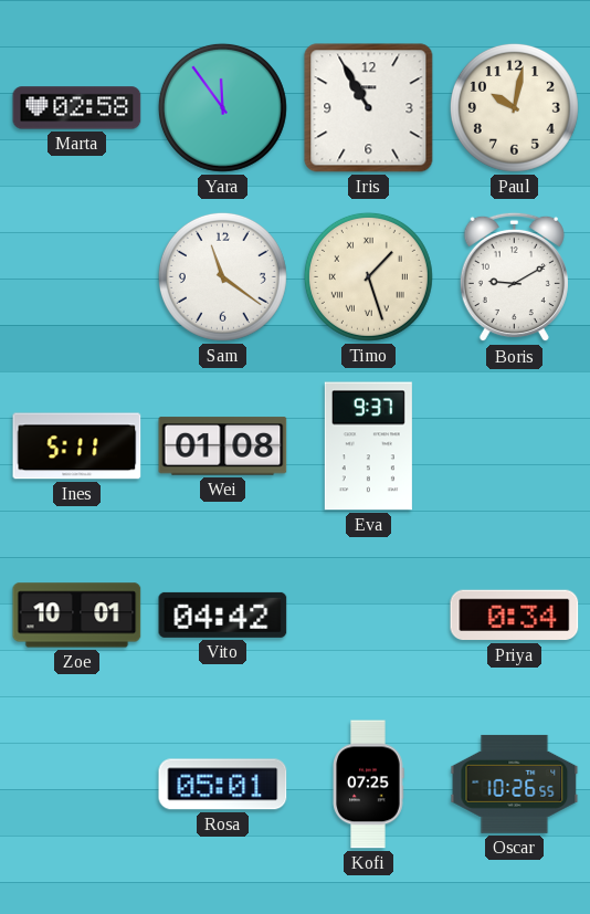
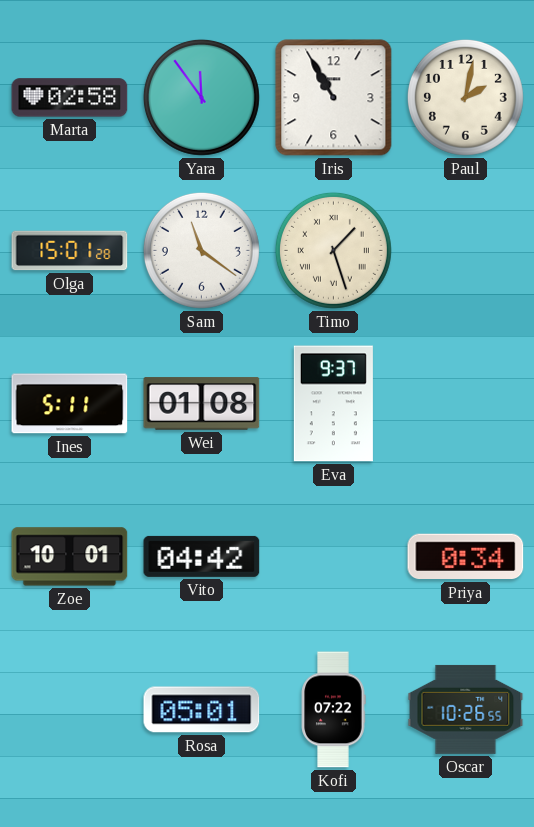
Paul: 10:02 -> 2:02 (465, 97)
Olga: none -> 15:01 (70, 251)
Boris: 9:10 -> none (514, 277)
Kofi: 07:25 -> 07:22 (333, 710)
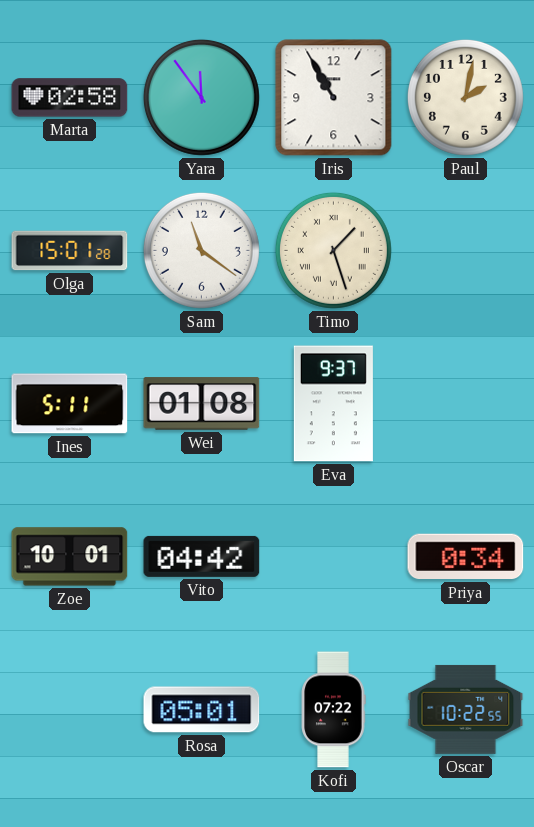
Oscar: 10:26 -> 10:22 (466, 709)
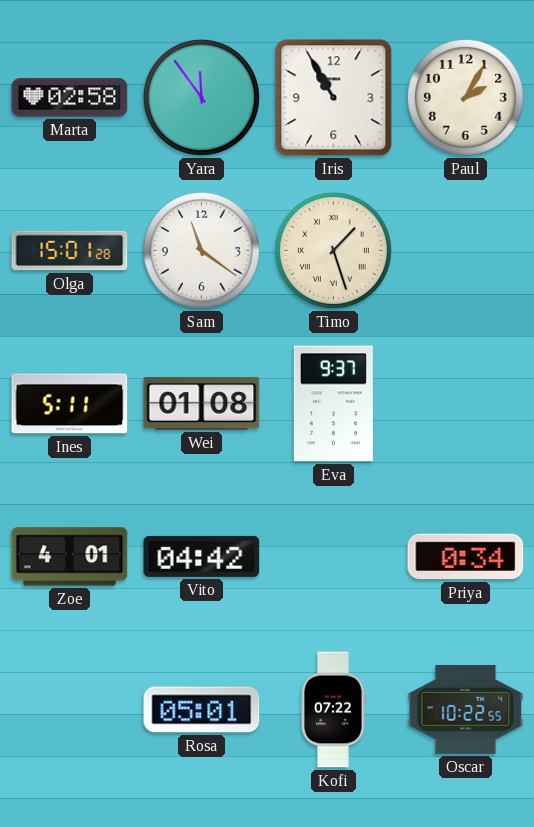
Paul: 2:02 -> 2:05 (465, 97)
Zoe: 10:01 -> 4:01 (70, 557)
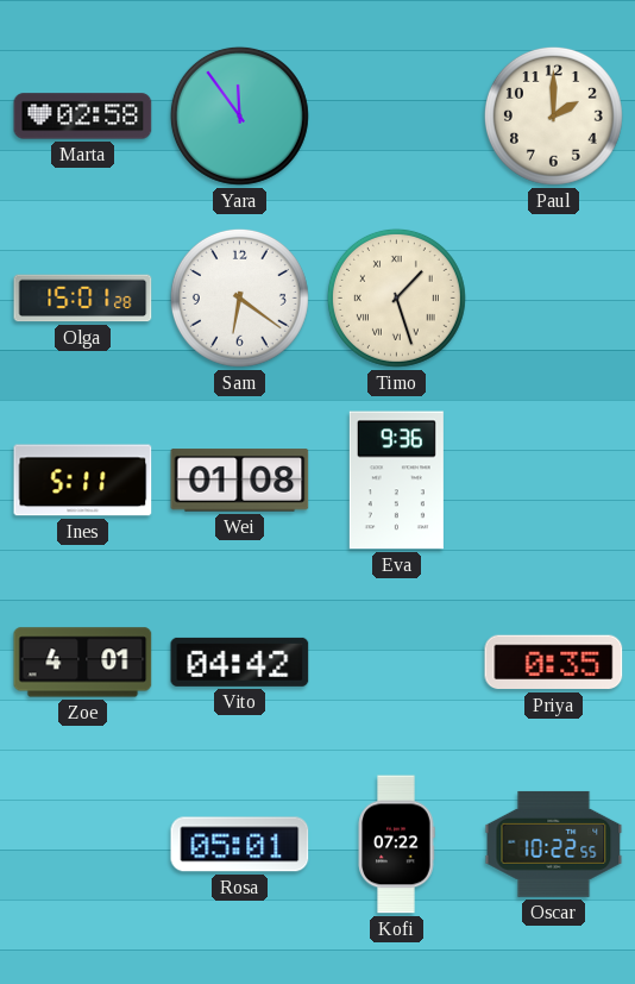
Iris: 10:55 -> none (334, 98)
Paul: 2:05 -> 2:00 (553, 115)
Sam: 11:21 -> 6:21 (239, 297)
Eva: 9:37 -> 9:36 (396, 481)
Priya: 0:34 -> 0:35 (554, 663)
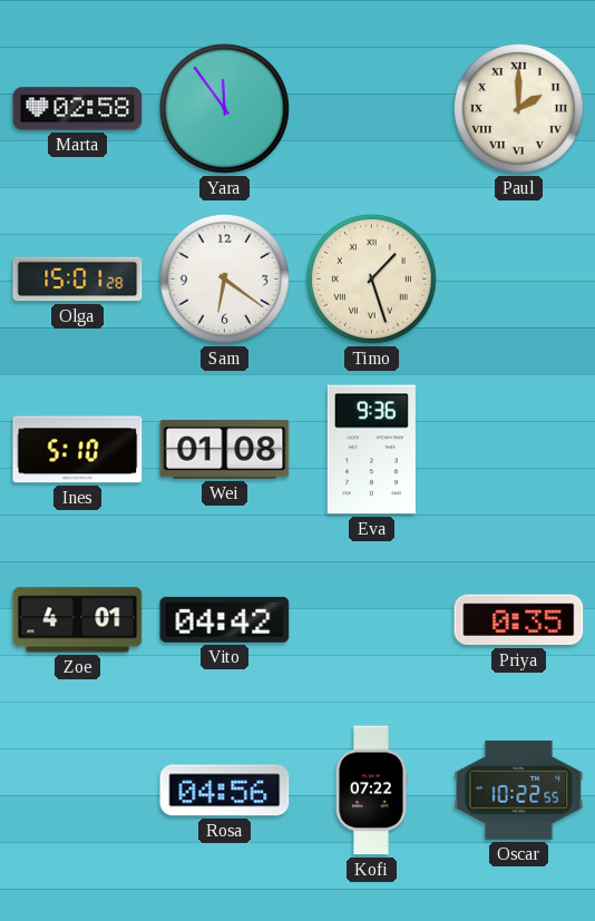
Paul numerals: Arabic -> Roman (518, 108)
Ines: 5:11 -> 5:10 (78, 450)
Rosa: 05:01 -> 04:56 (225, 791)
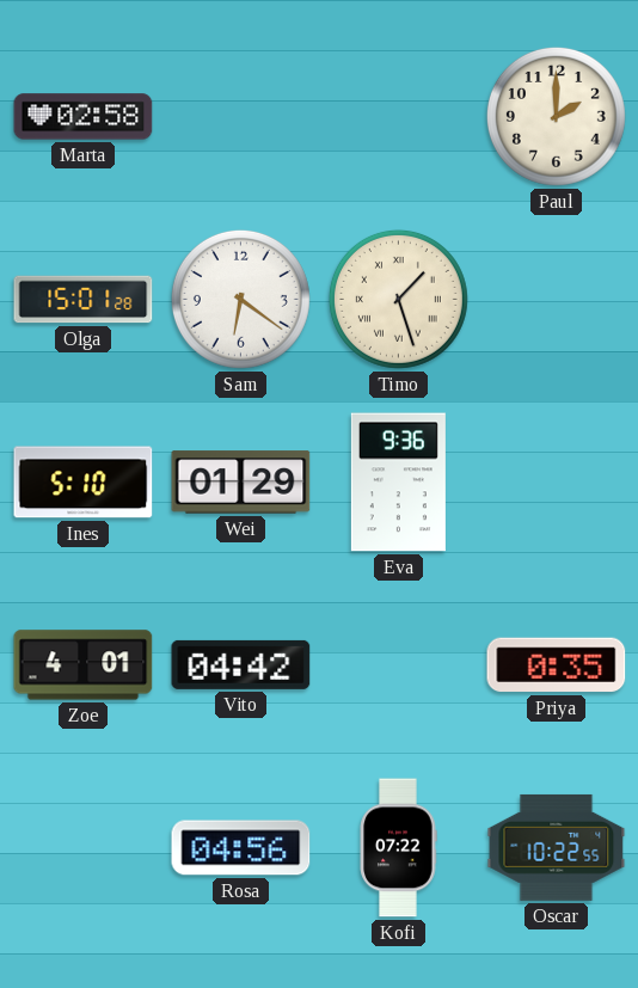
Yara: 11:54 -> none (224, 108)
Paul numerals: Roman -> Arabic (556, 116)
Wei: 01:08 -> 01:29 (241, 483)
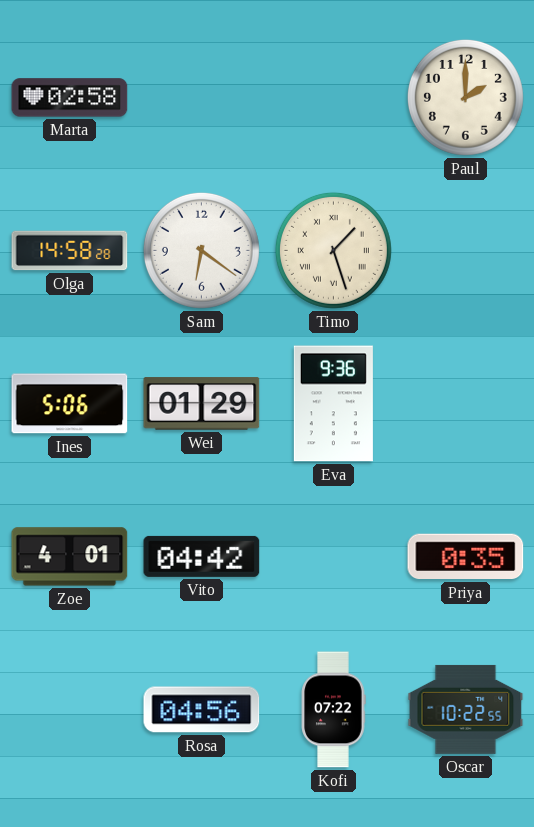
Olga: 15:01 -> 14:58 (70, 251)
Ines: 5:10 -> 5:06 (70, 404)
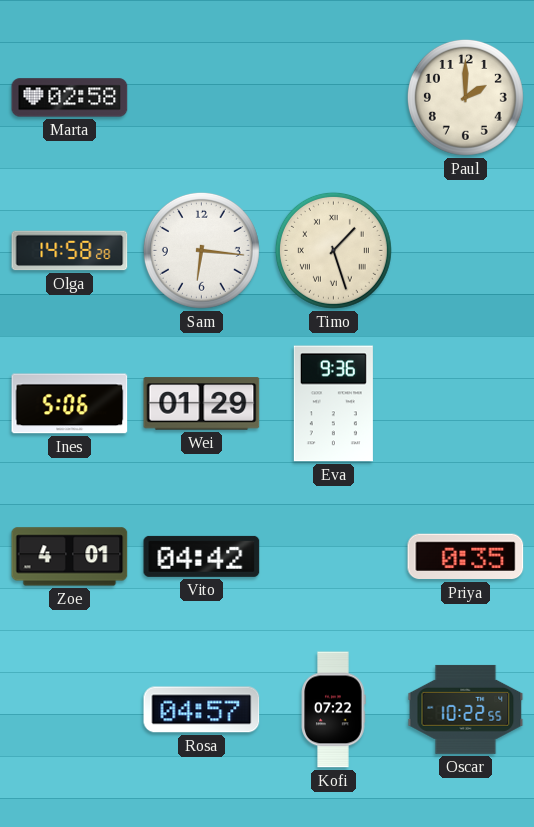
Sam: 6:21 -> 6:16 (201, 250)
Rosa: 04:56 -> 04:57 (202, 710)
